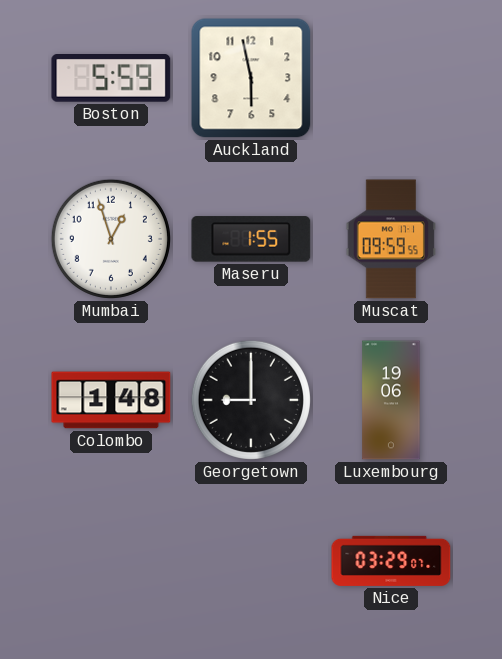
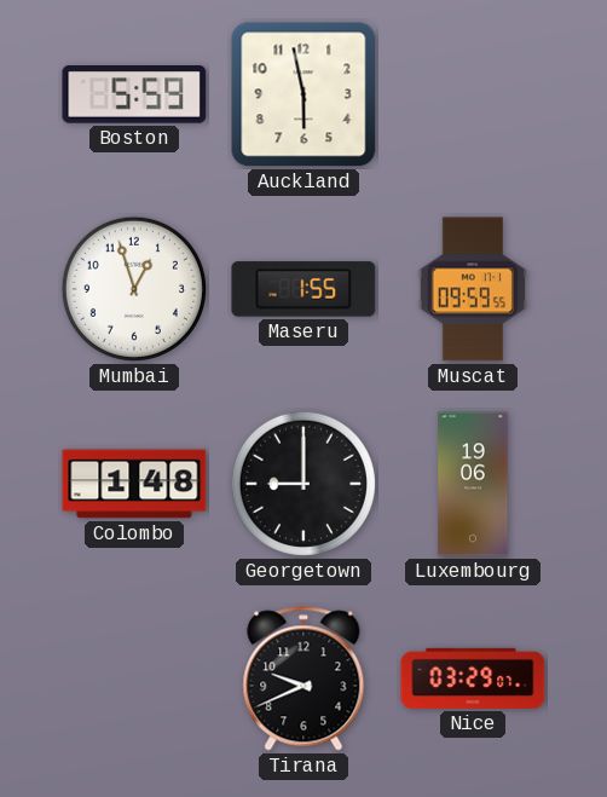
Tirana: none -> 9:41 (303, 678)
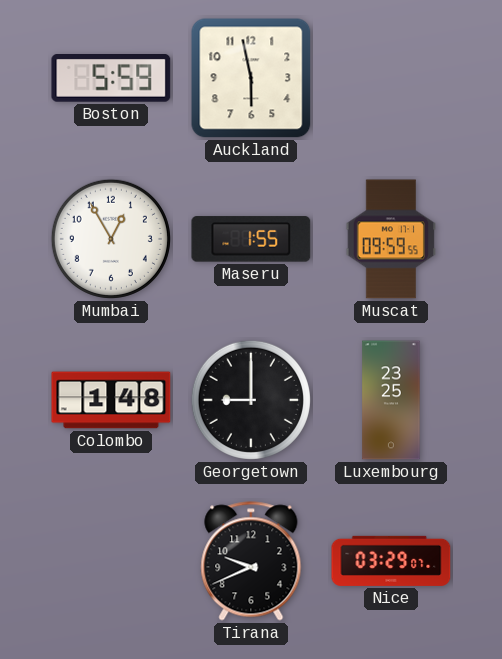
Mumbai: 12:57 -> 12:55 (111, 239)
Luxembourg: 19:06 -> 23:25 (391, 400)
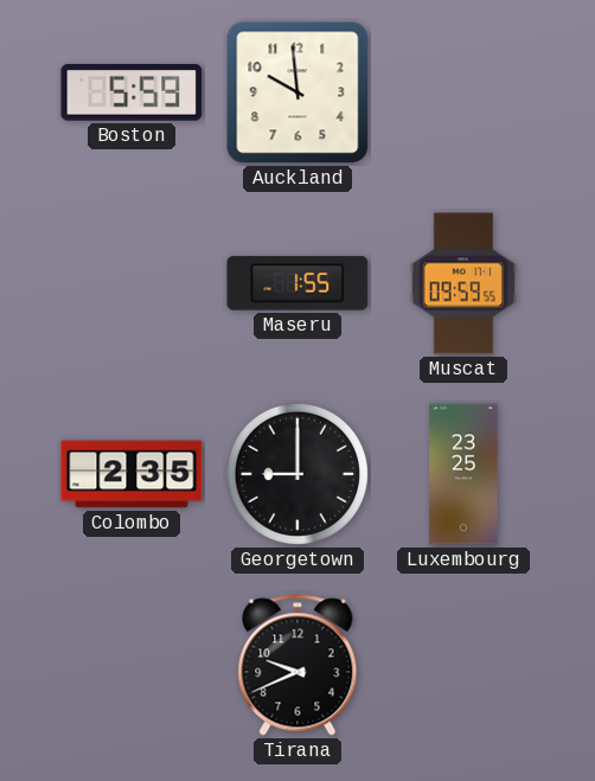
Auckland: 5:58 -> 9:59 (297, 92)
Mumbai: 12:55 -> none (111, 239)
Colombo: 1:48 -> 2:35 (132, 474)
Nice: 03:29 -> none (391, 561)
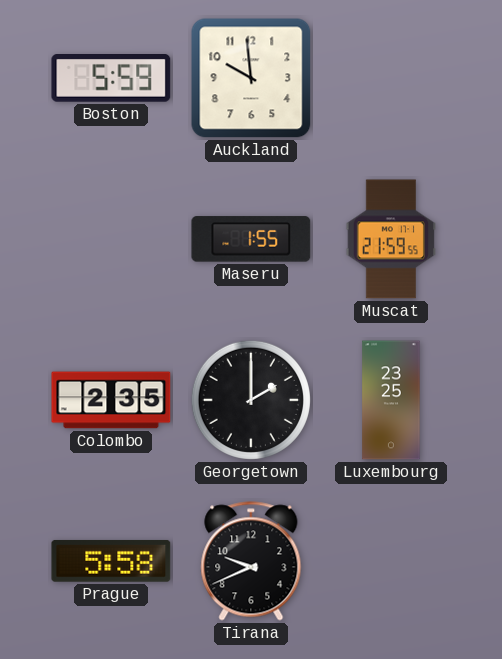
Muscat: 09:59 -> 21:59 (390, 239)
Georgetown: 9:00 -> 2:00 (251, 400)
Prague: none -> 5:58 (111, 561)
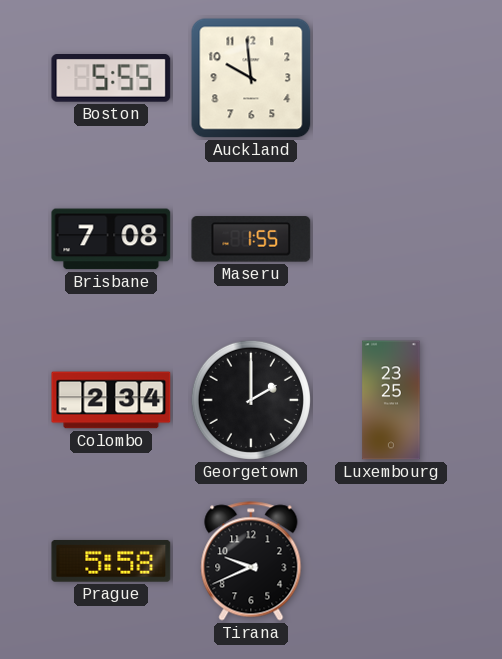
Boston: 5:59 -> 5:55 (111, 78)
Brisbane: none -> 7:08 (111, 239)
Muscat: 21:59 -> none (390, 239)
Colombo: 2:35 -> 2:34 (111, 400)
